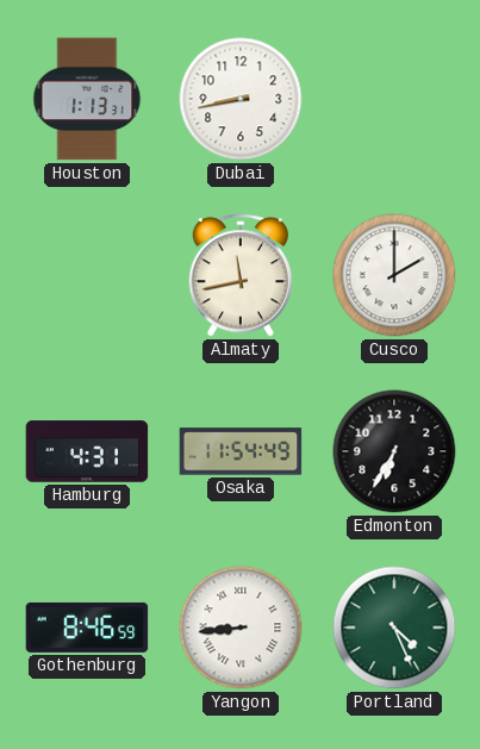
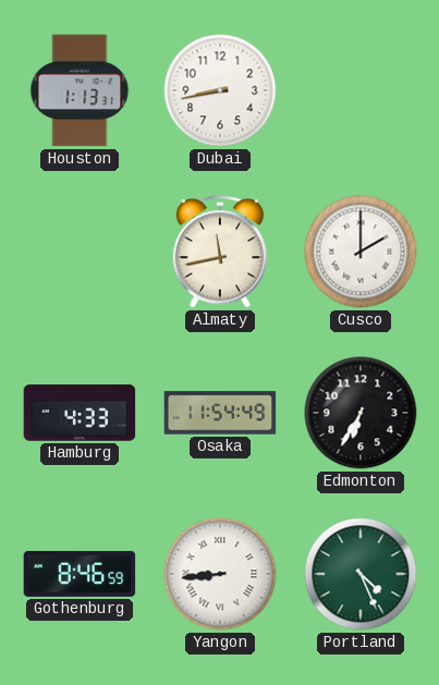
Hamburg: 4:31 -> 4:33 (80, 413)
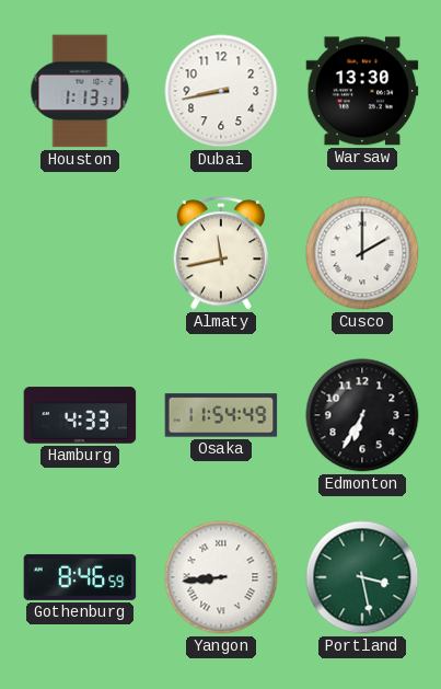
Warsaw: none -> 13:30 (362, 91)
Portland: 4:26 -> 3:28 (362, 577)
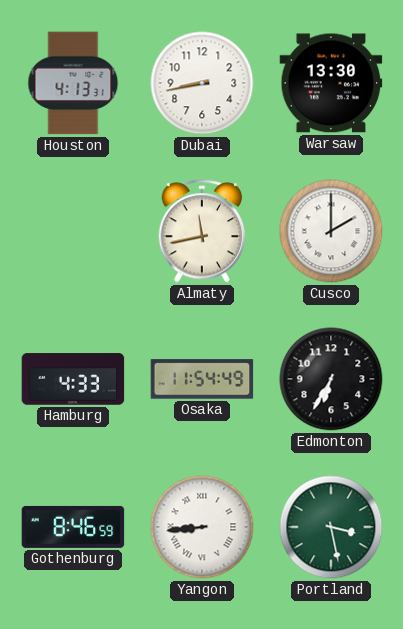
Houston: 1:13 -> 4:13 (73, 83)
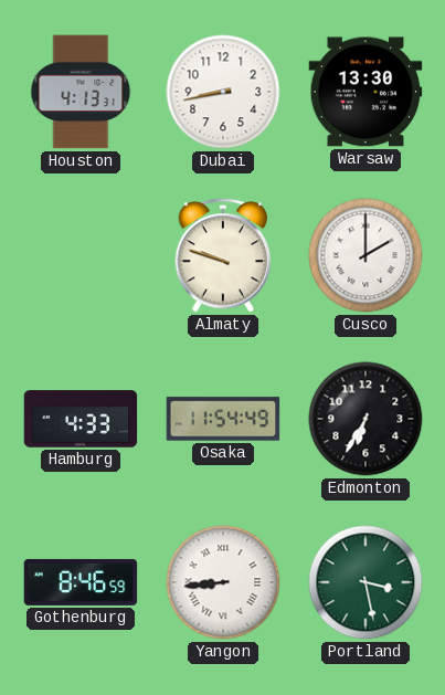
Almaty: 11:43 -> 9:48 (223, 255)
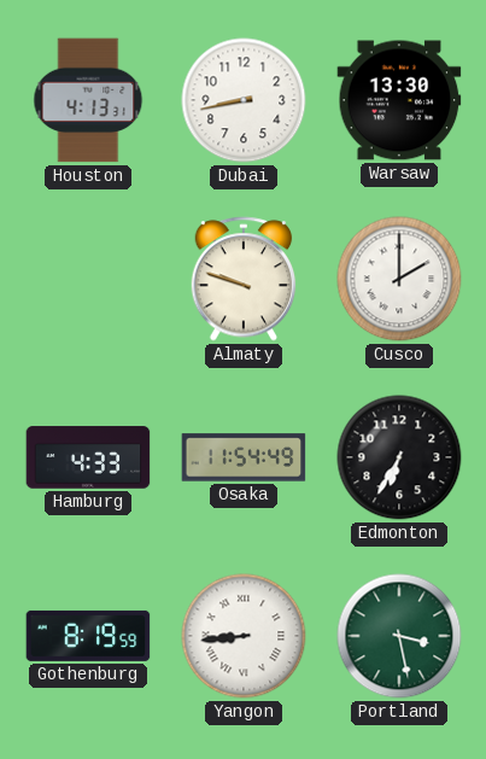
Gothenburg: 8:46 -> 8:19 (88, 636)
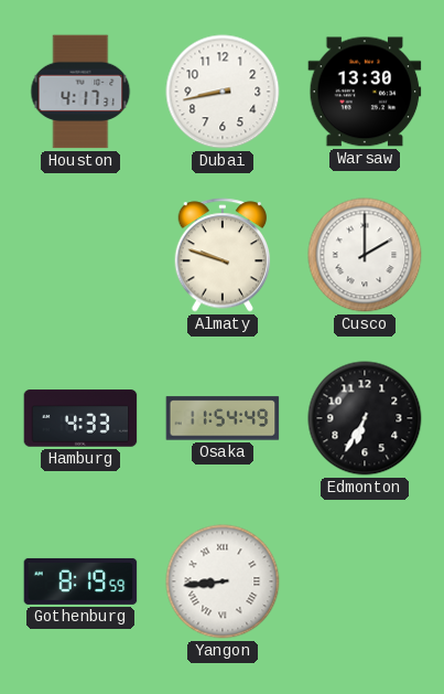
Houston: 4:13 -> 4:17 (80, 92)
Portland: 3:28 -> none (399, 636)
